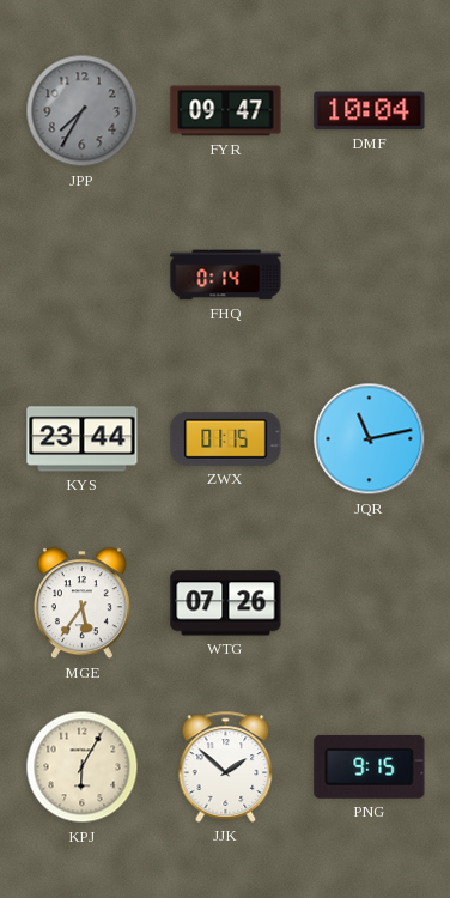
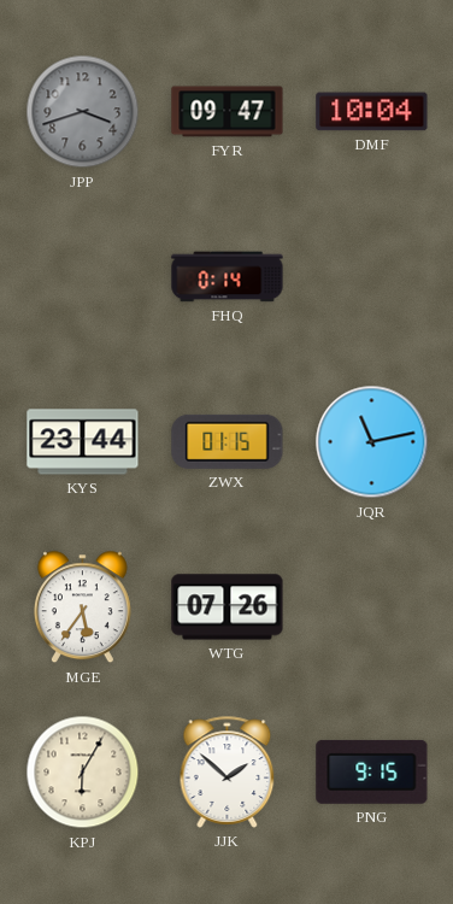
JPP: 7:35 -> 3:42 (83, 112)
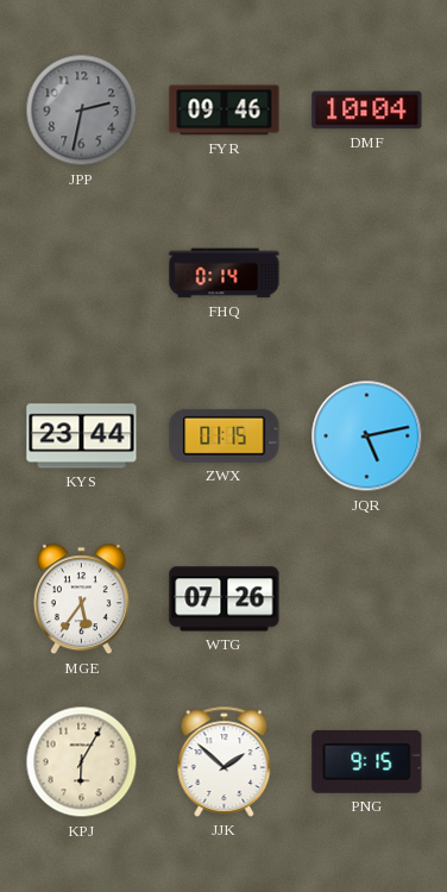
JPP: 3:42 -> 2:32 (82, 111)
FYR: 09:47 -> 09:46 (225, 111)
JQR: 11:13 -> 5:13 (367, 436)
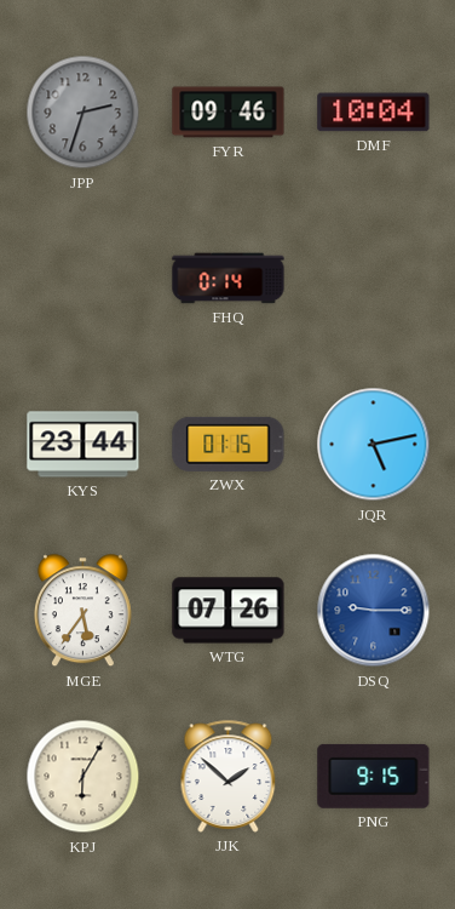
JPP: 2:32 -> 2:33 (83, 113)
DSQ: none -> 9:15 (374, 611)
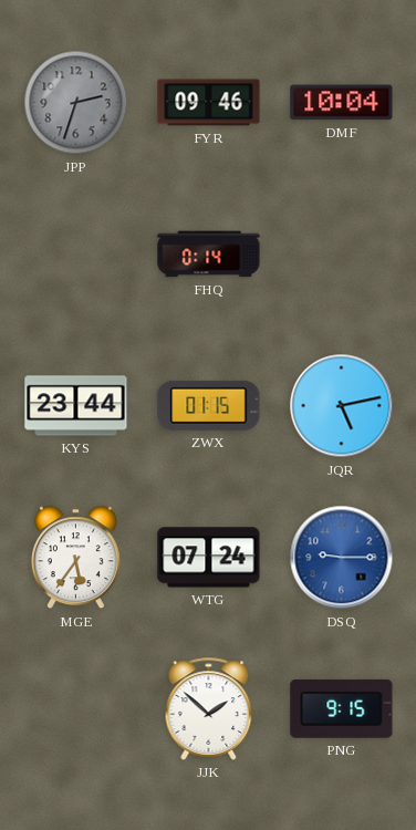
WTG: 07:26 -> 07:24 (209, 558)
KPJ: 6:05 -> none (83, 777)
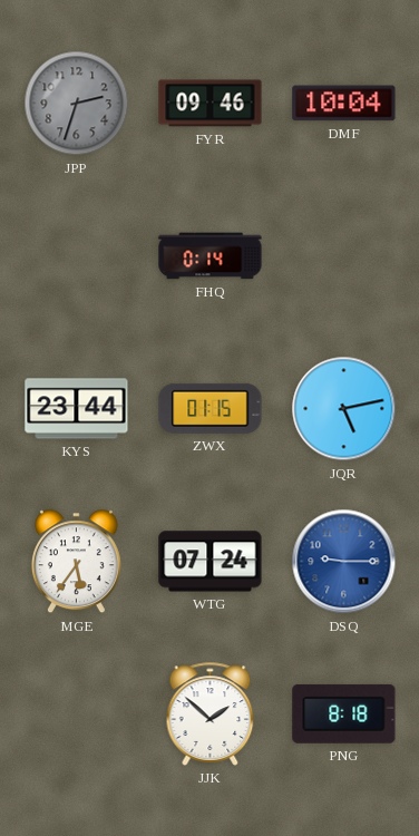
PNG: 9:15 -> 8:18 (344, 713)
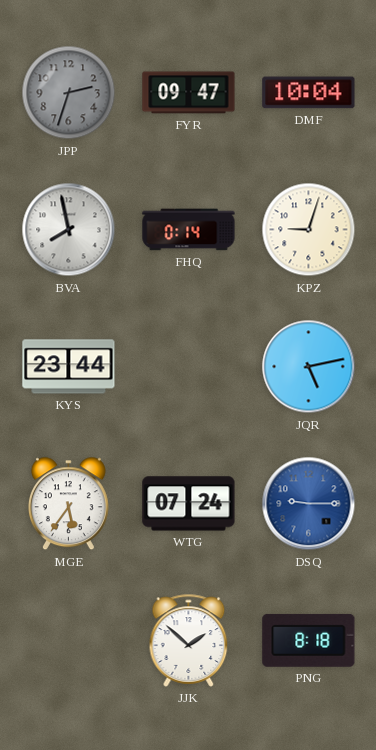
FYR: 09:46 -> 09:47 (189, 93)
BVA: none -> 7:58 (69, 230)
KPZ: none -> 9:03 (309, 230)
ZWX: 01:15 -> none (211, 408)
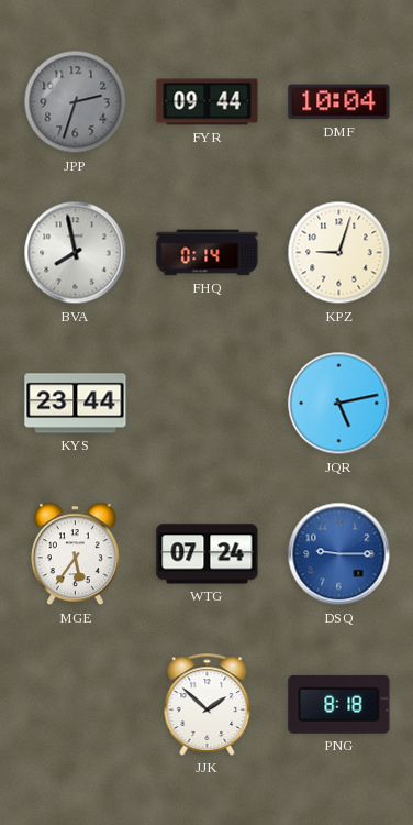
FYR: 09:47 -> 09:44 (208, 102)
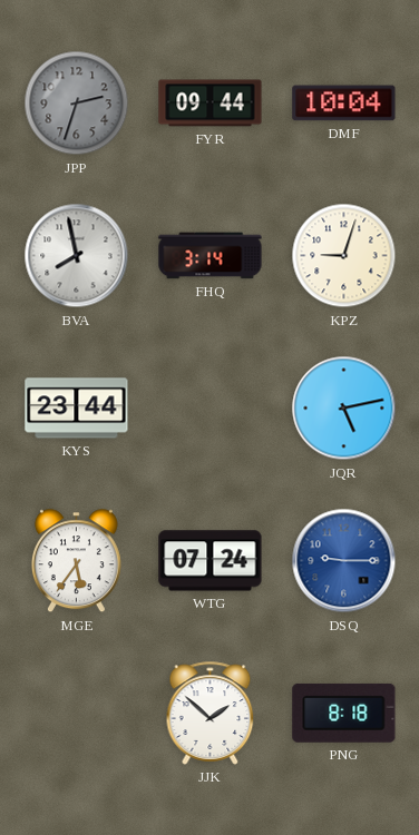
FHQ: 0:14 -> 3:14 (211, 256)
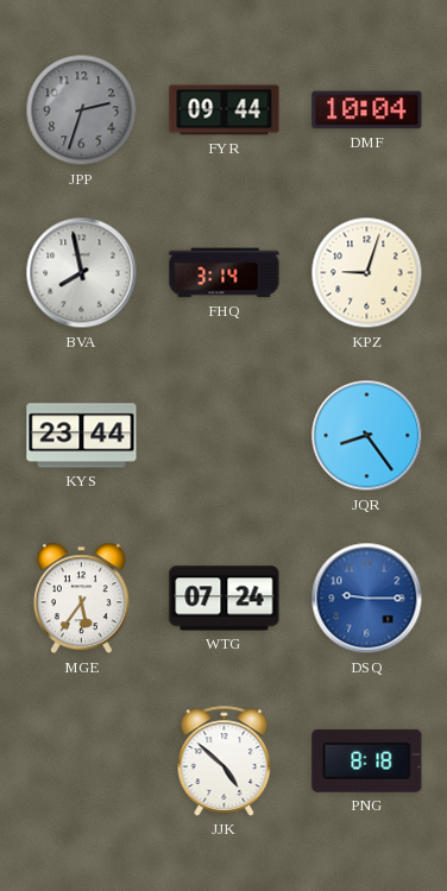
JQR: 5:13 -> 8:24 (367, 436)
JJK: 1:52 -> 4:52 (225, 760)
